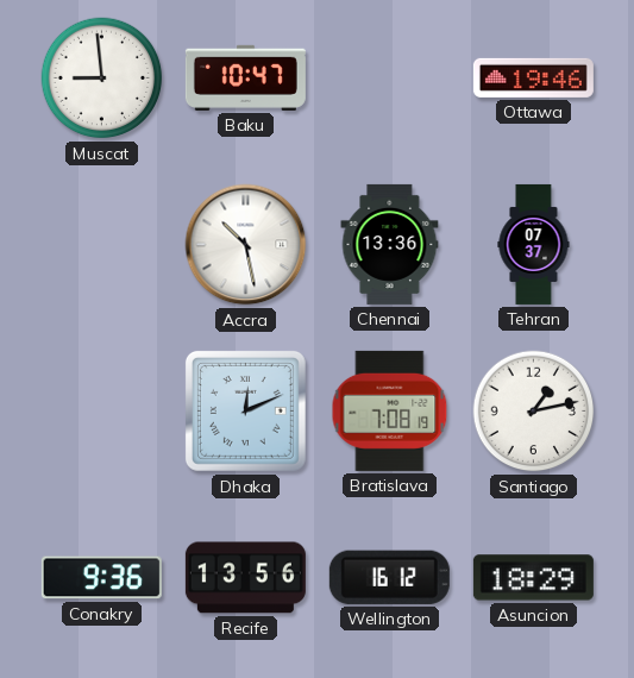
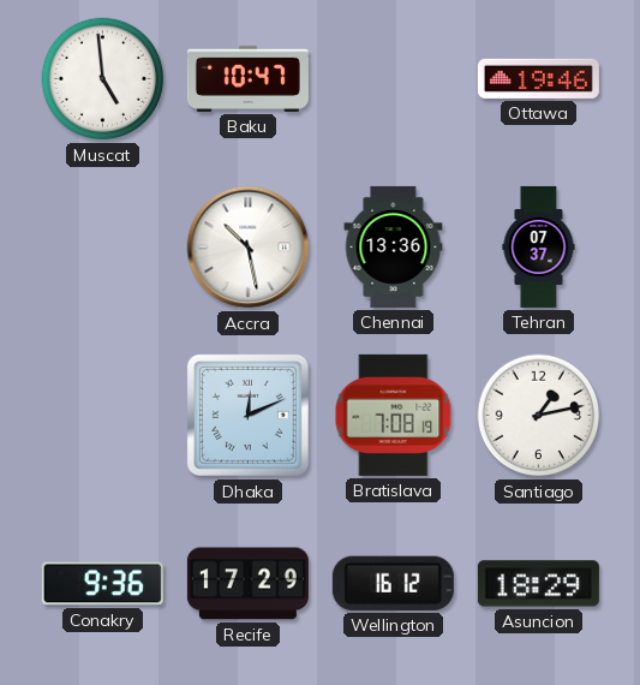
Muscat: 8:59 -> 4:59 (103, 79)
Recife: 13:56 -> 17:29 (247, 584)
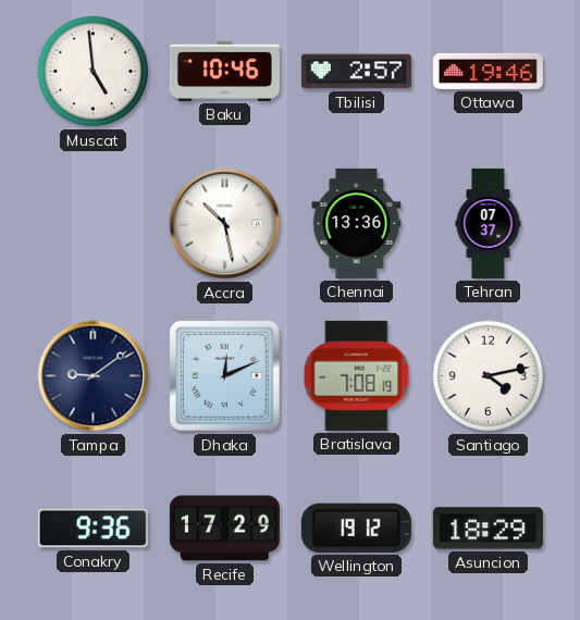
Baku: 10:47 -> 10:46 (224, 71)
Tbilisi: none -> 2:57 (356, 72)
Tampa: none -> 9:09 (94, 376)
Santiago: 1:13 -> 4:13 (489, 376)
Wellington: 16:12 -> 19:12 (356, 528)
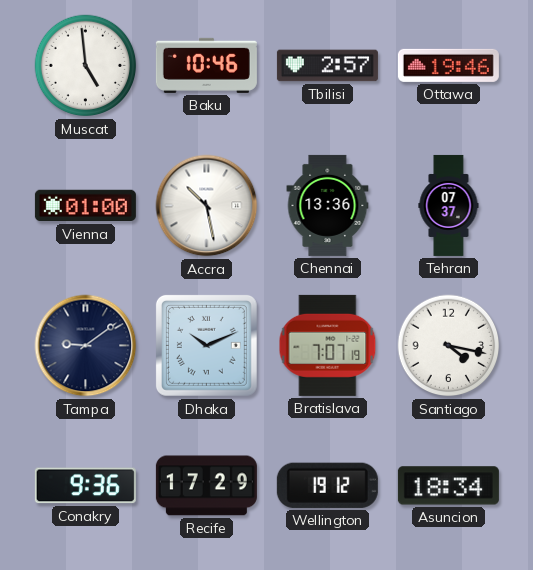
Vienna: none -> 01:00 (85, 206)
Dhaka: 12:11 -> 10:11 (206, 345)
Bratislava: 7:08 -> 7:07 (328, 345)
Santiago: 4:13 -> 4:17 (449, 346)
Asuncion: 18:29 -> 18:34 (448, 486)
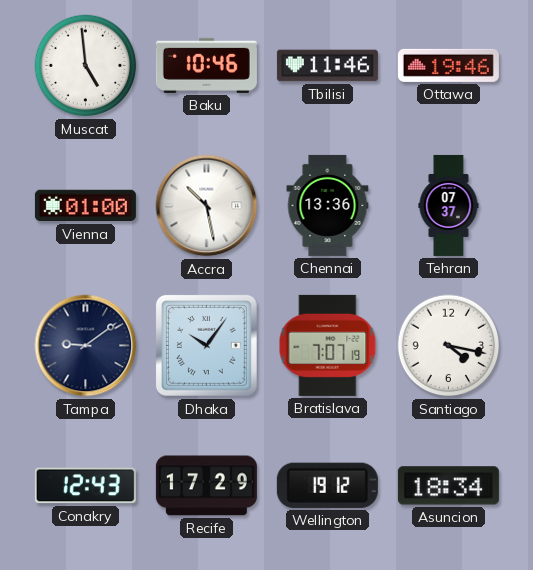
Tbilisi: 2:57 -> 11:46 (327, 66)
Dhaka: 10:11 -> 10:06 (206, 345)
Conakry: 9:36 -> 12:43 (85, 486)
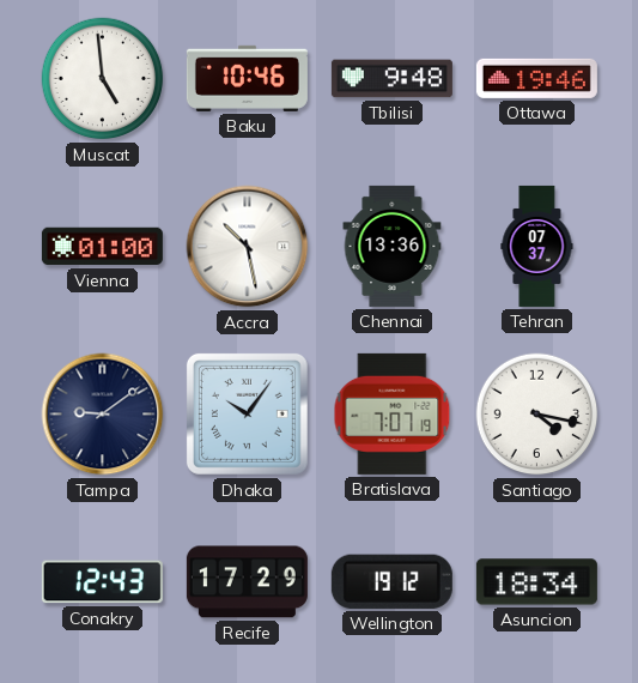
Tbilisi: 11:46 -> 9:48 (391, 79)
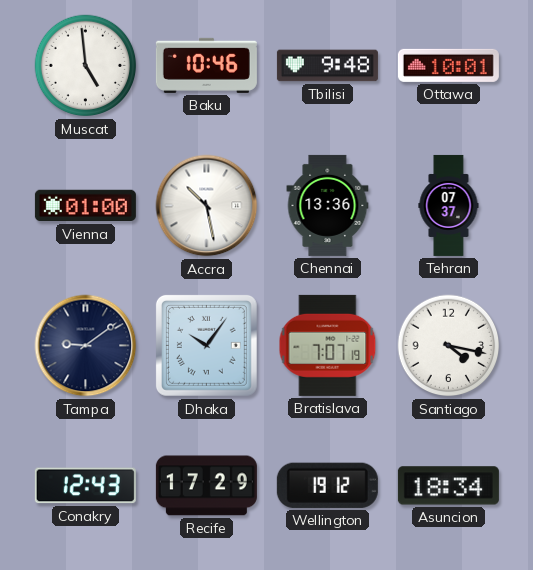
Ottawa: 19:46 -> 10:01 (448, 65)
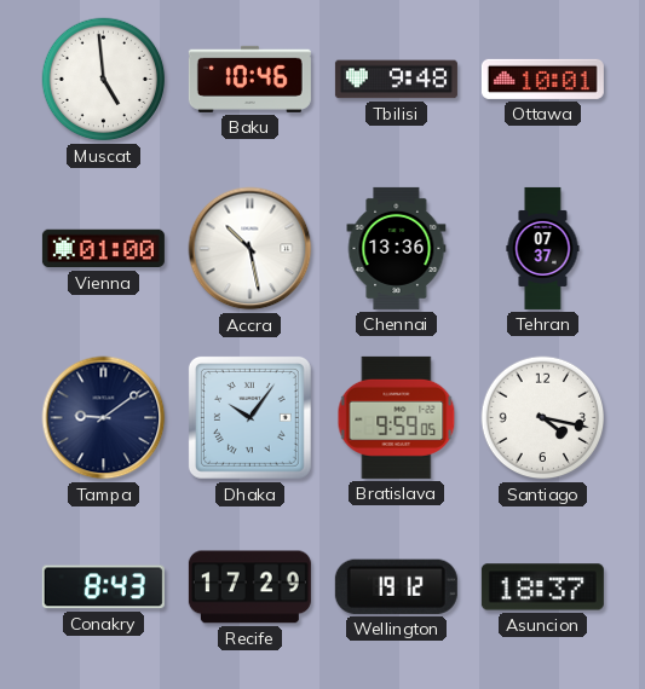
Bratislava: 7:07 -> 9:59 (397, 417)
Conakry: 12:43 -> 8:43 (103, 587)
Asuncion: 18:34 -> 18:37 (542, 587)
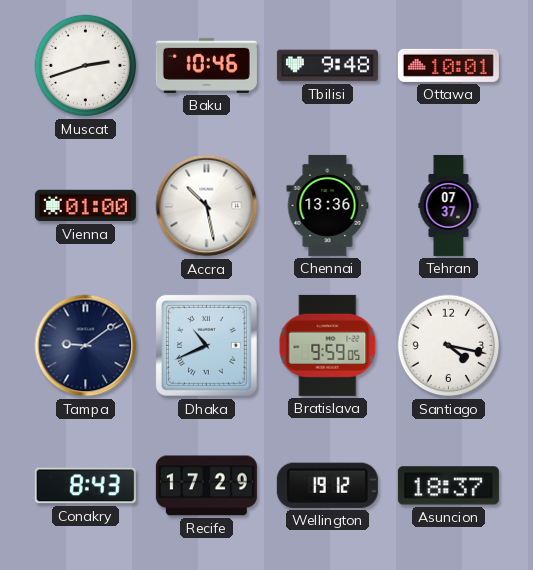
Muscat: 4:59 -> 2:42 (86, 66)
Dhaka: 10:06 -> 10:41 (206, 345)
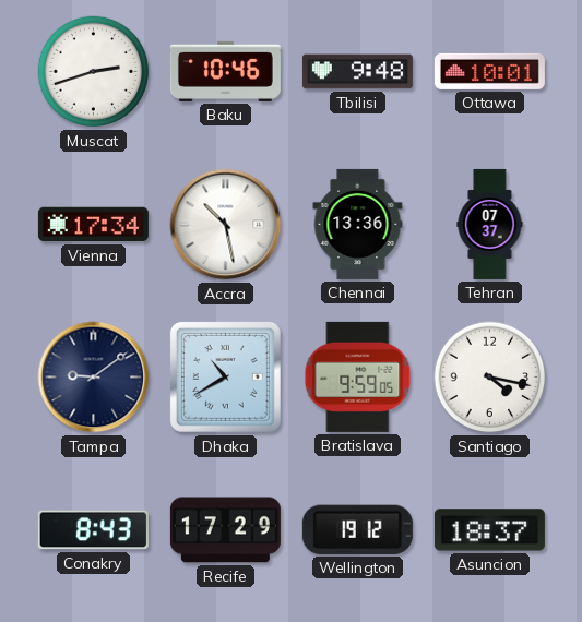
Vienna: 01:00 -> 17:34 (93, 225)
Dhaka: 10:41 -> 10:40 (225, 376)
